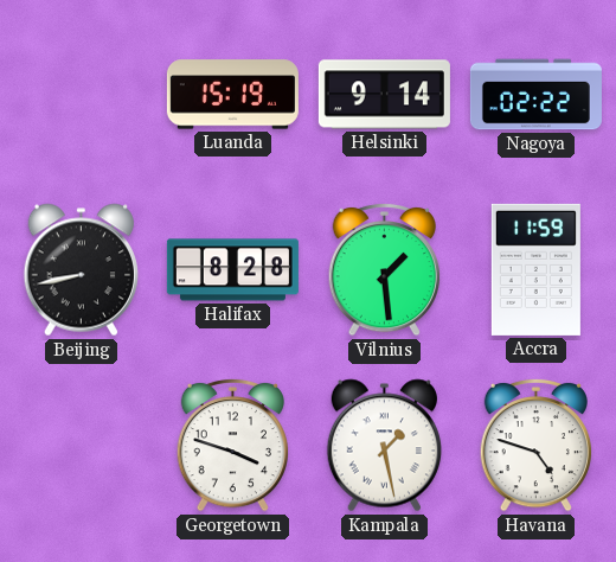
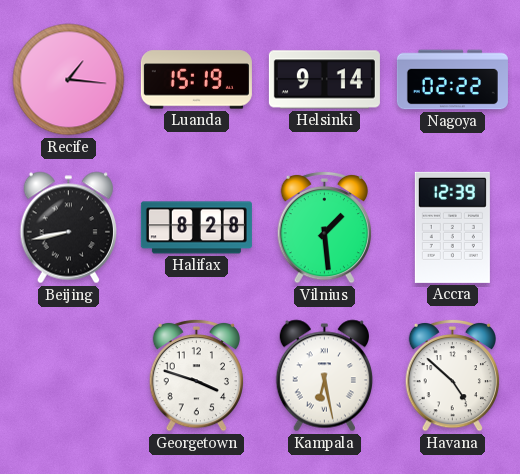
Recife: none -> 1:16 (69, 80)
Accra: 11:59 -> 12:39 (452, 227)
Kampala: 1:28 -> 6:28 (324, 376)
Havana: 4:48 -> 4:52 (452, 375)
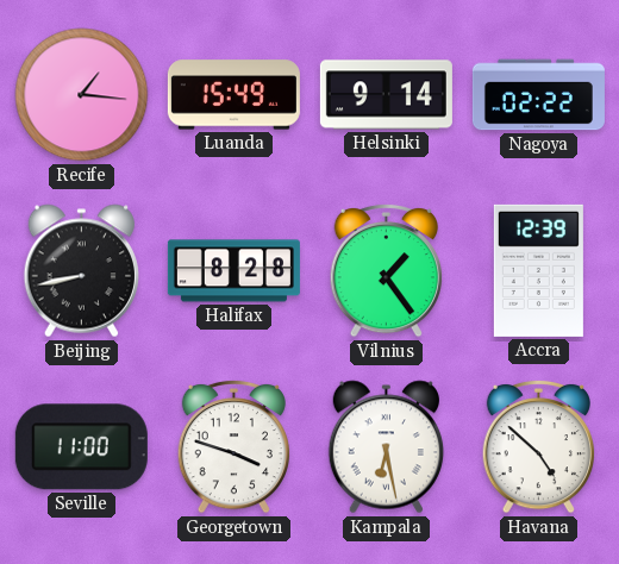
Luanda: 15:19 -> 15:49 (233, 95)
Vilnius: 1:29 -> 1:24 (386, 270)
Seville: none -> 11:00 (81, 447)
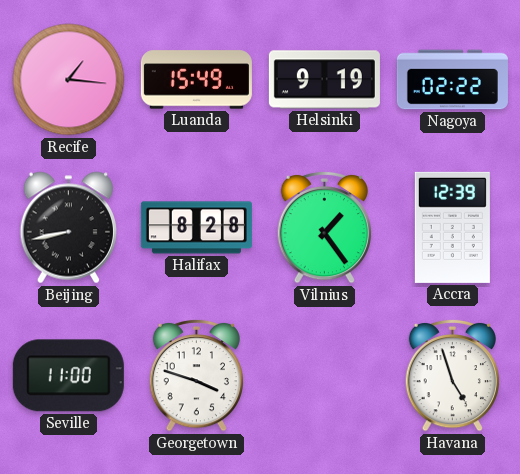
Helsinki: 9:14 -> 9:19 (324, 80)
Kampala: 6:28 -> none (386, 447)
Havana: 4:52 -> 4:57 (452, 375)
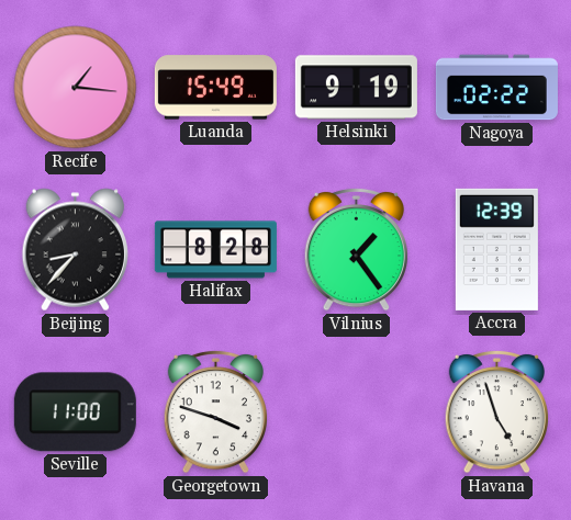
Beijing: 8:43 -> 8:37 (75, 250)
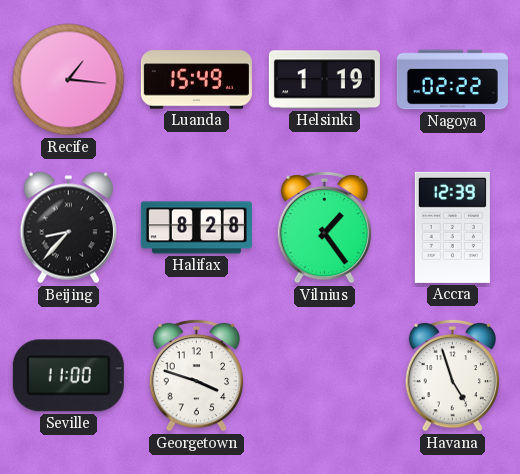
Helsinki: 9:19 -> 1:19 (324, 80)
